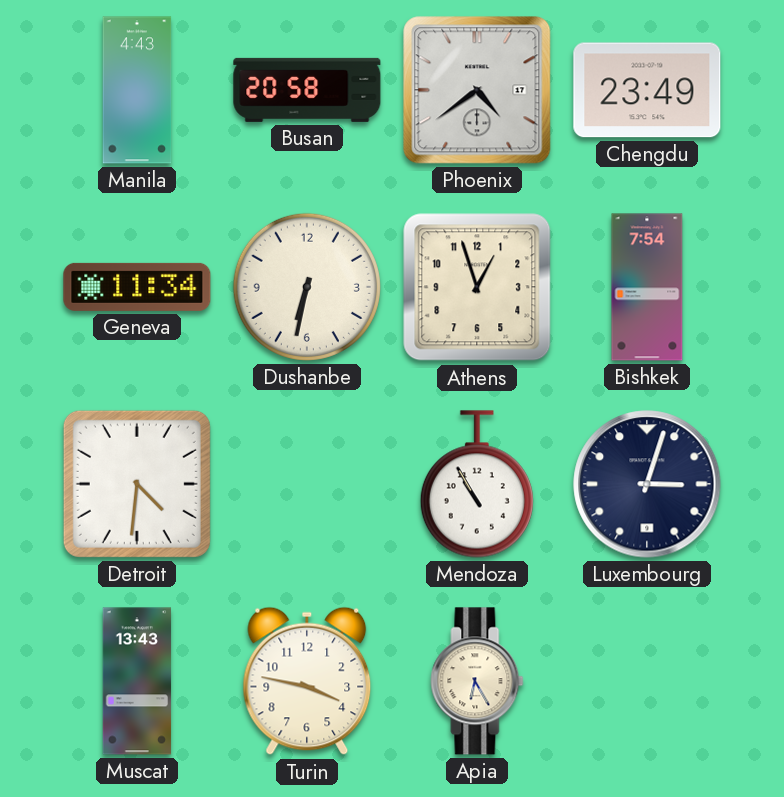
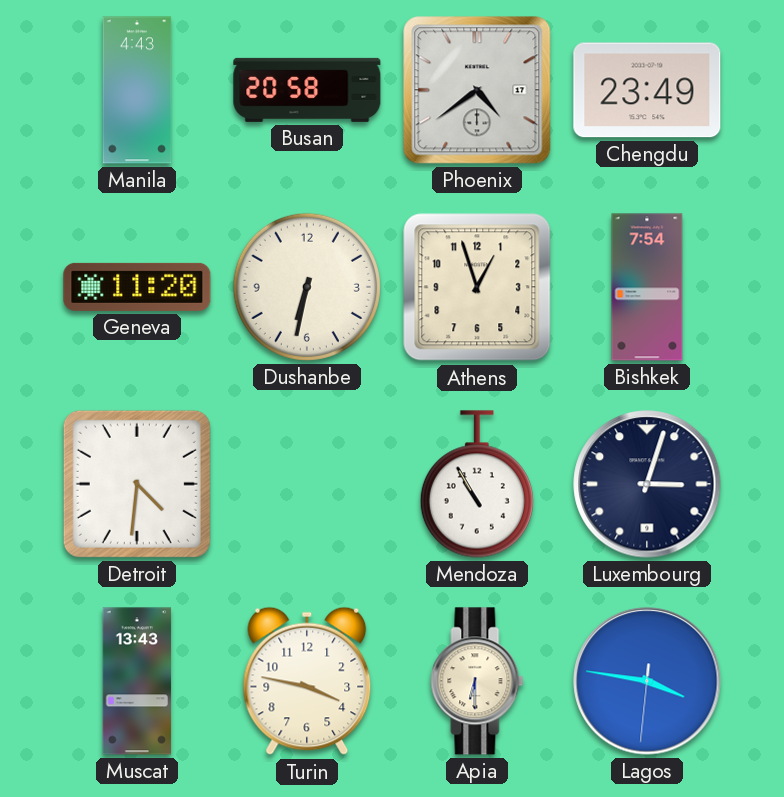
Geneva: 11:34 -> 11:20 (137, 287)
Apia: 6:25 -> 6:30 (477, 681)
Lagos: none -> 3:46 (647, 681)
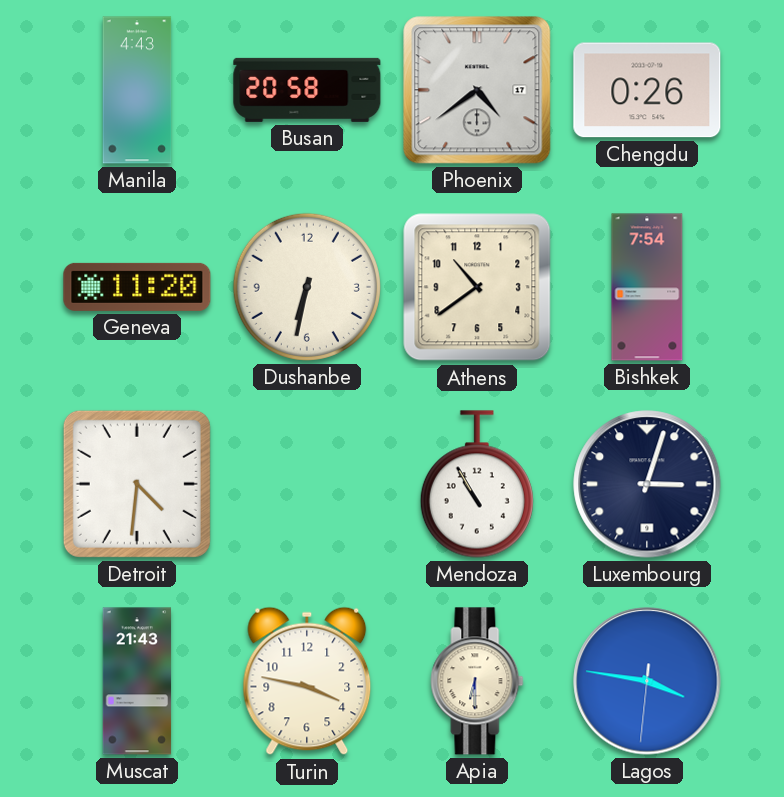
Chengdu: 23:49 -> 0:26 (647, 90)
Athens: 12:57 -> 10:39 (477, 287)
Muscat: 13:43 -> 21:43 (137, 681)
